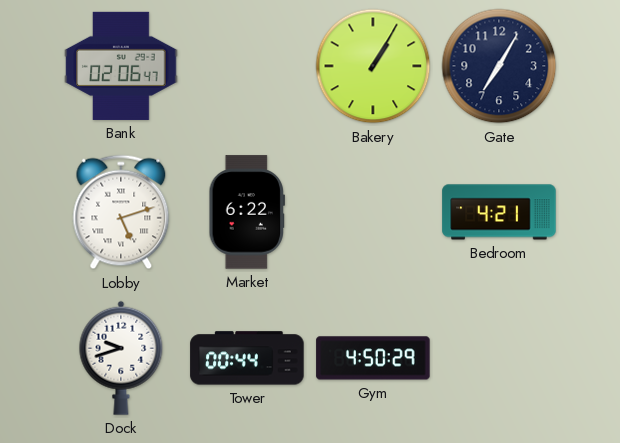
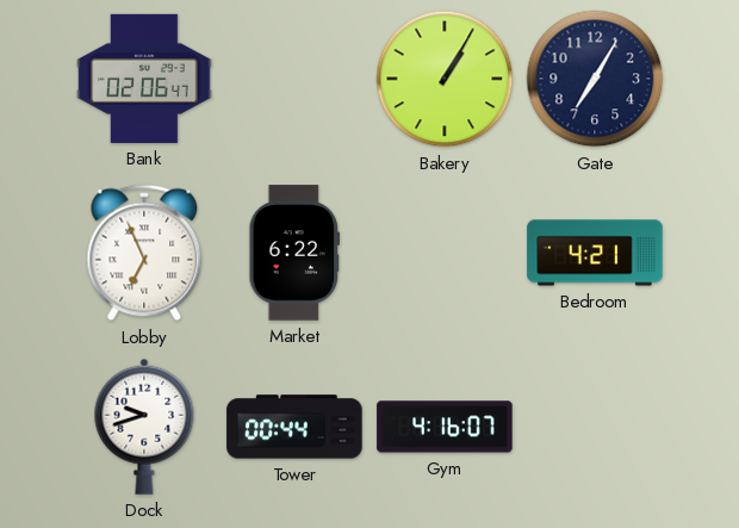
Lobby: 5:12 -> 6:56 (144, 253)
Gym: 4:50 -> 4:16 (445, 427)
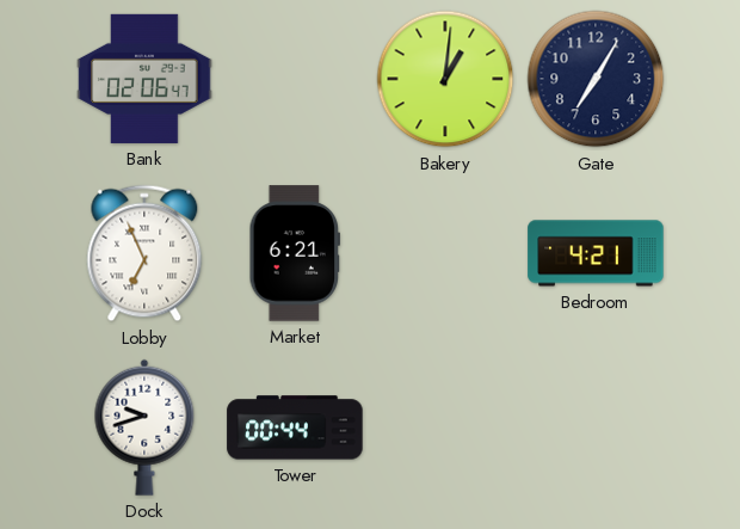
Bakery: 1:05 -> 1:01 (445, 79)
Market: 6:22 -> 6:21 (295, 253)
Gym: 4:16 -> none (445, 427)
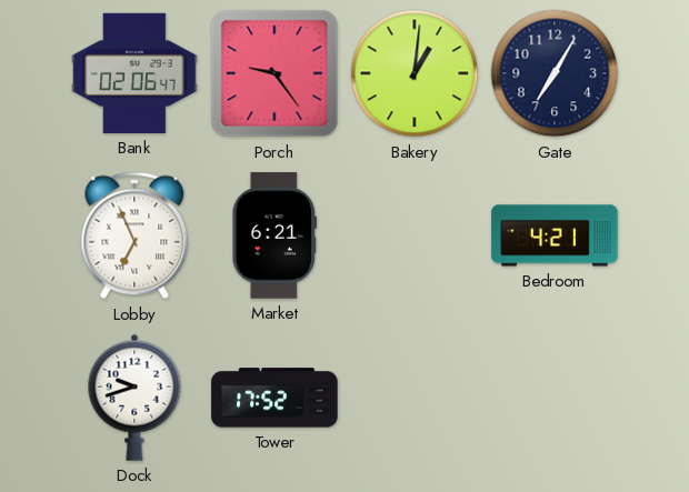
Porch: none -> 9:24 (274, 73)
Tower: 00:44 -> 17:52 (274, 398)
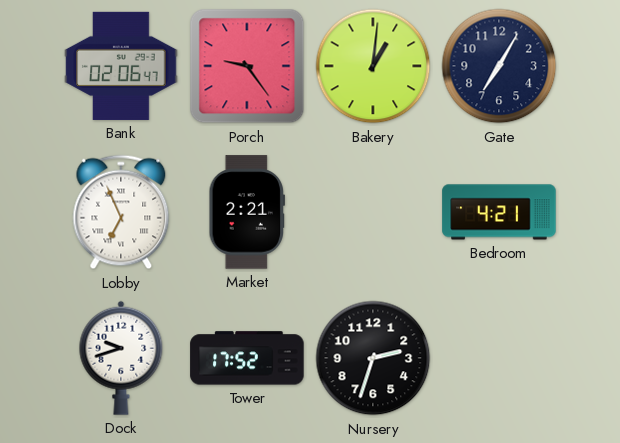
Market: 6:21 -> 2:21 (247, 212)
Nursery: none -> 2:33 (373, 358)
